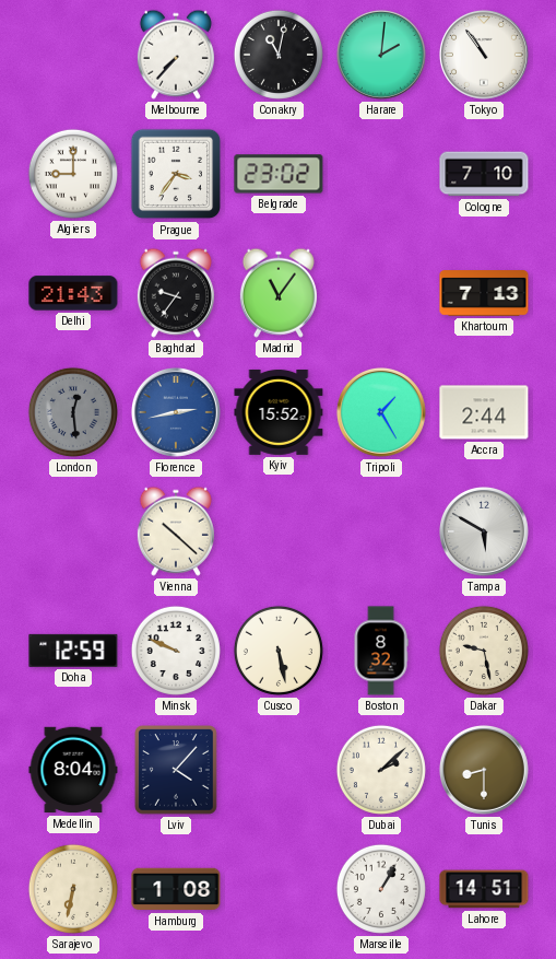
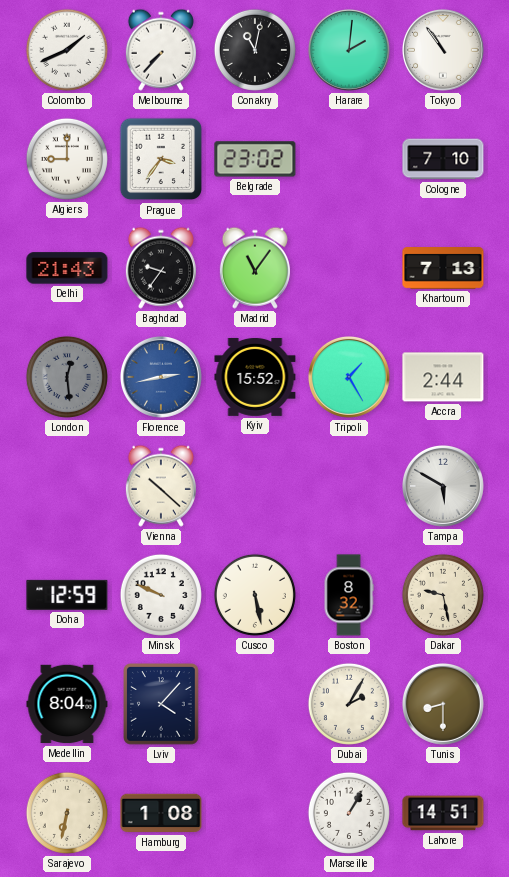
Colombo: none -> 1:41 (67, 50)
Dubai: 2:08 -> 2:05 (349, 704)
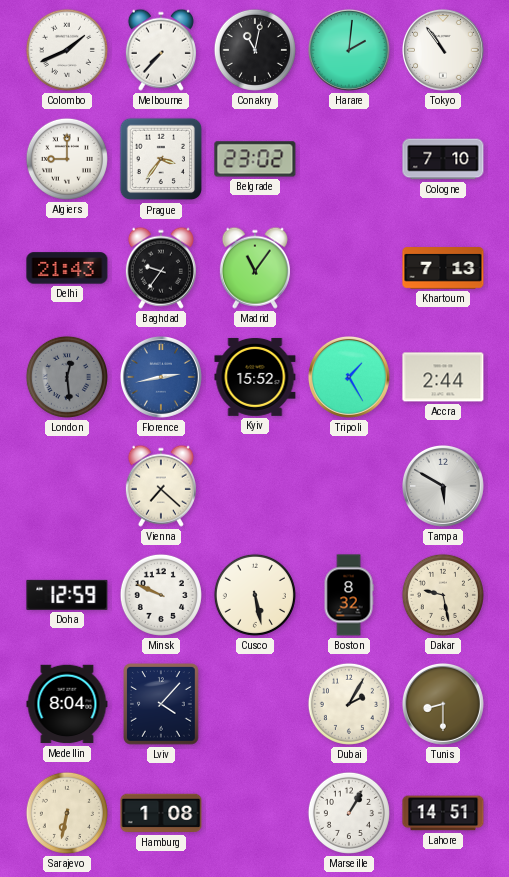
Vienna: 10:22 -> 7:22 (161, 486)
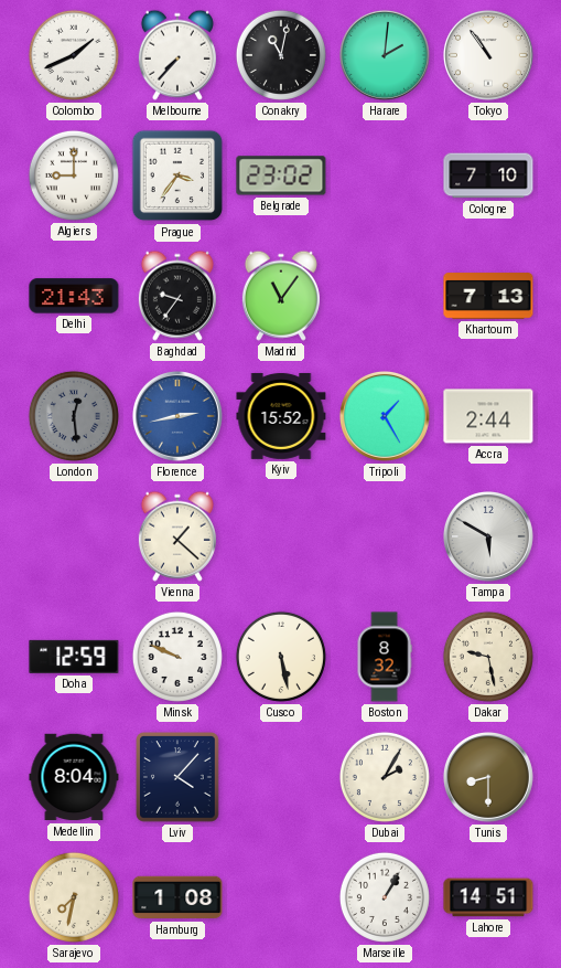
Vienna: 7:22 -> 1:22 (177, 536)
Sarajevo: 6:32 -> 7:32 (74, 897)
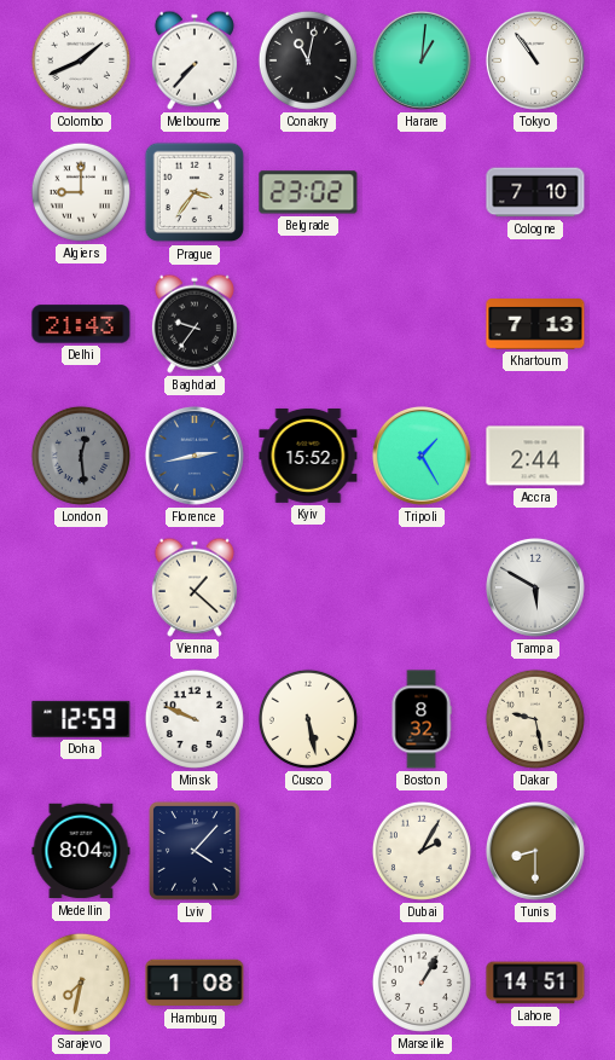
Harare: 2:01 -> 1:01 (422, 60)
Madrid: 11:06 -> none (281, 296)
